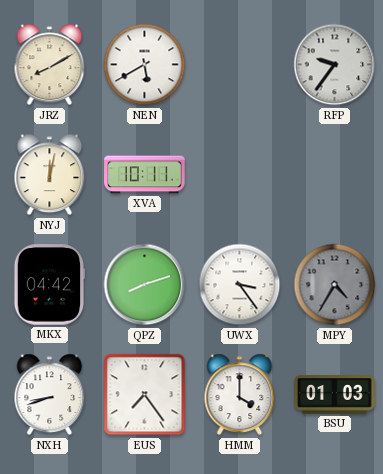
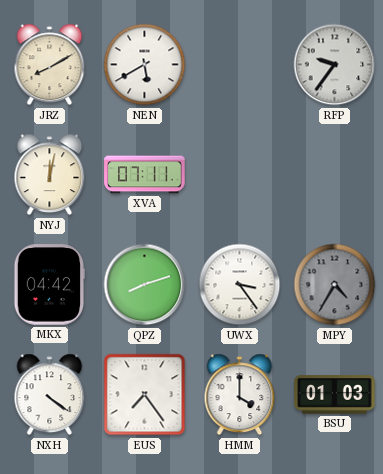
XVA: 10:11 -> 07:11 (145, 175)
NXH: 8:42 -> 4:21 (50, 395)
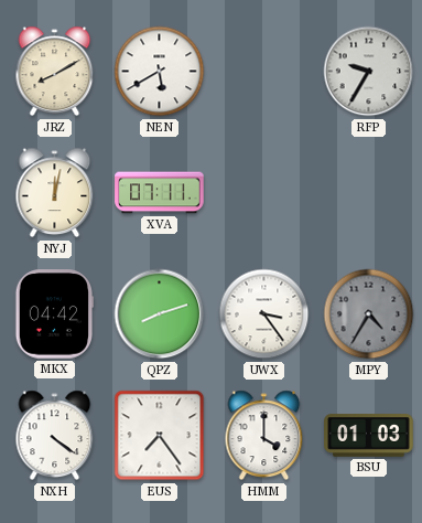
RFP: 9:36 -> 9:35 (369, 72)
